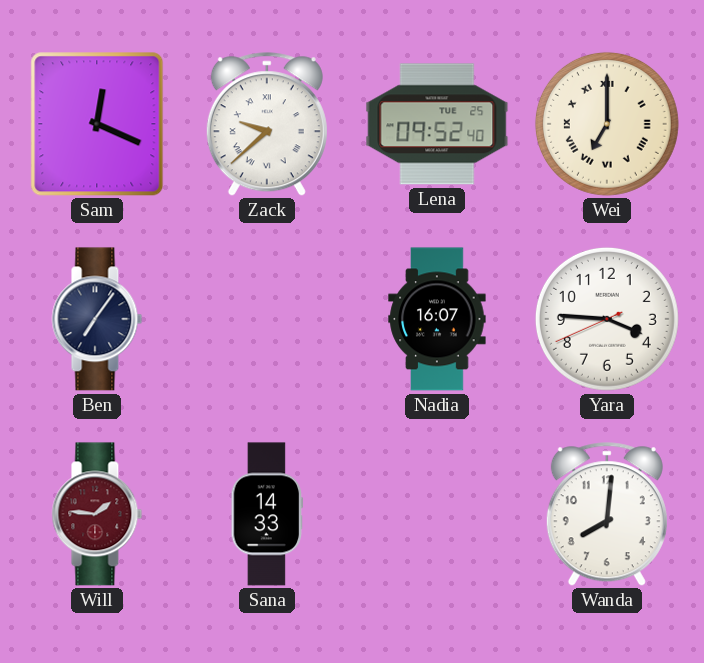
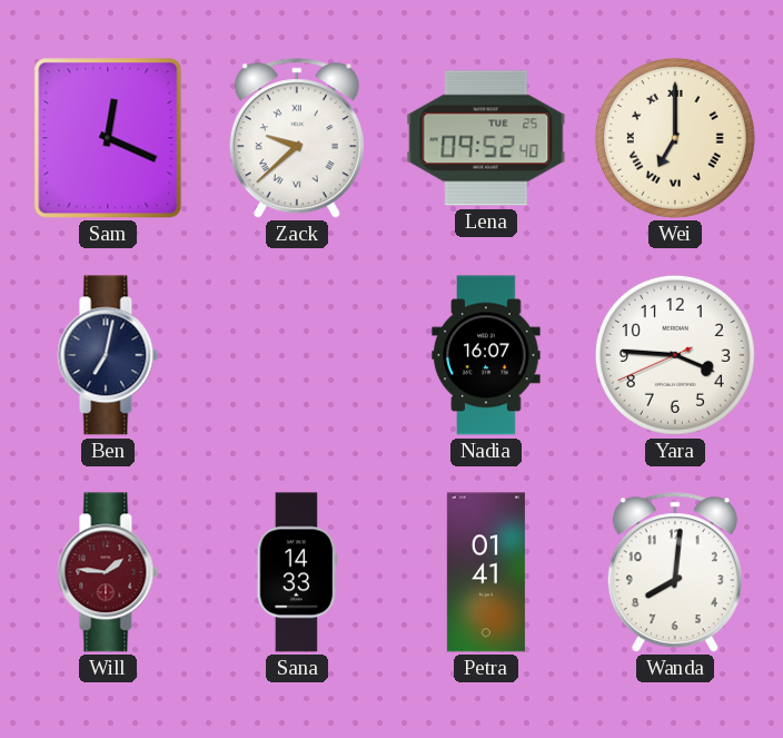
Ben: 7:06 -> 7:02 (108, 355)
Petra: none -> 01:41 (486, 572)
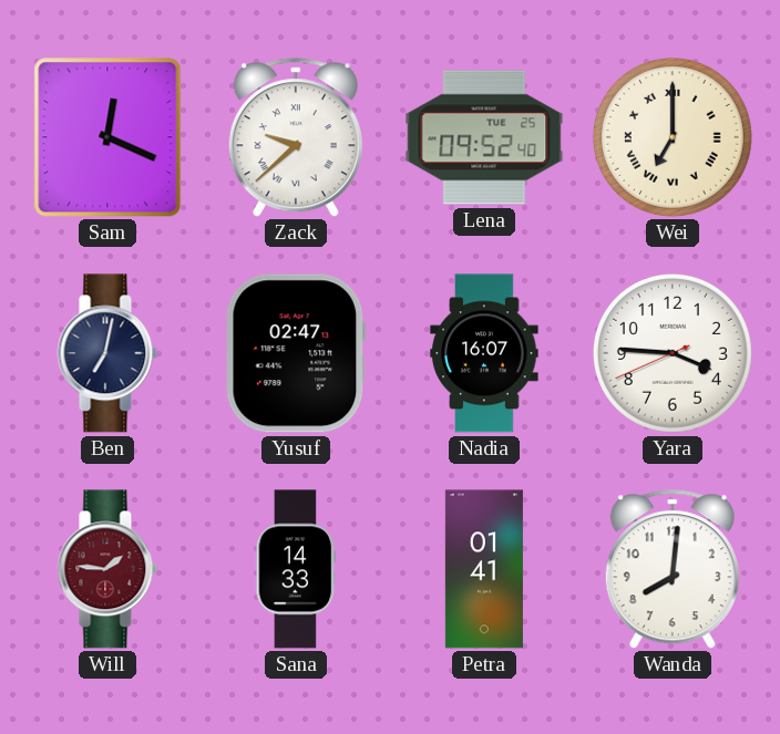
Yusuf: none -> 02:47 (296, 353)
